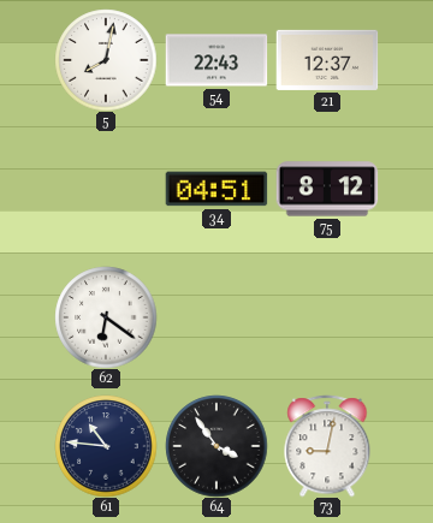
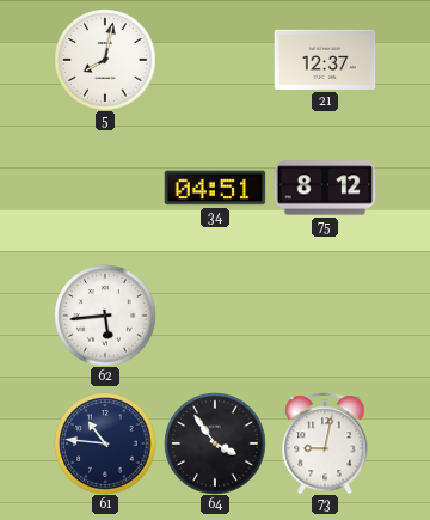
54: 22:43 -> none (216, 60)
62: 6:21 -> 5:44 (105, 316)
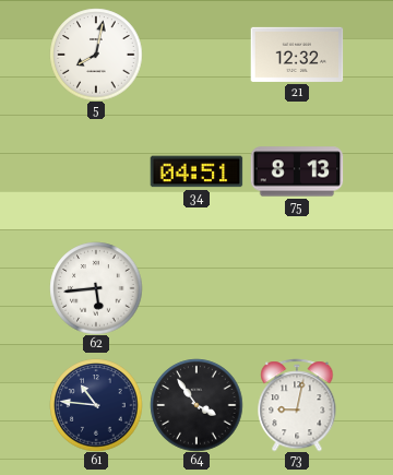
21: 12:37 -> 12:32 (297, 55)
75: 8:12 -> 8:13 (297, 171)
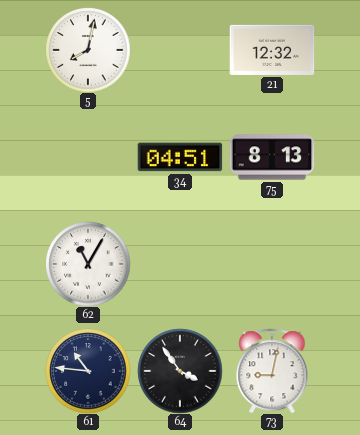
62: 5:44 -> 11:05 (88, 264)
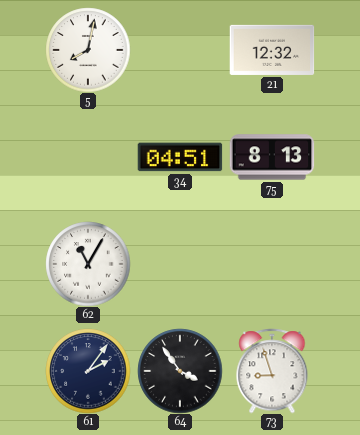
61: 10:46 -> 2:06 (88, 371)
73: 9:02 -> 8:57 (272, 371)
